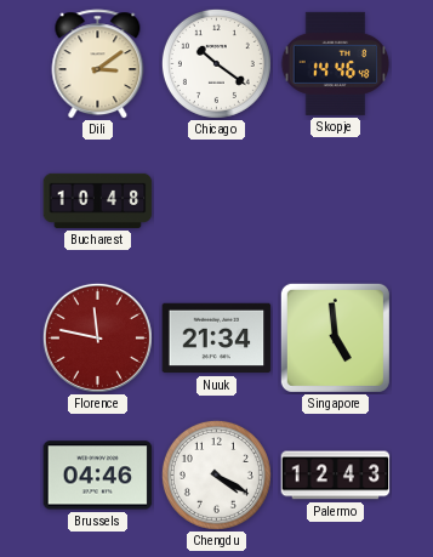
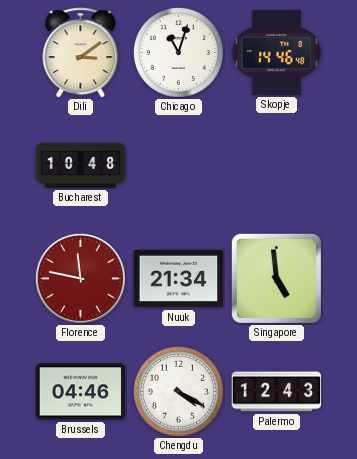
Chicago: 10:21 -> 11:03 (178, 52)
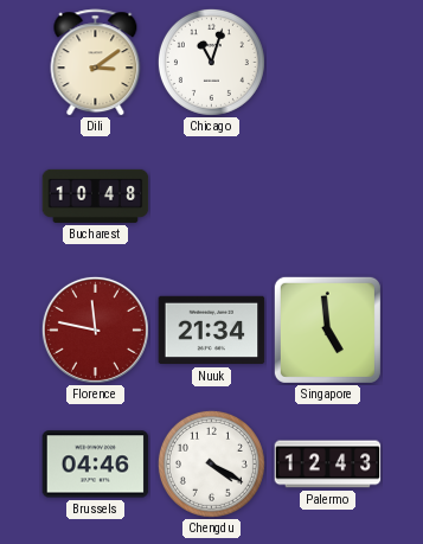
Skopje: 14:46 -> none (276, 52)
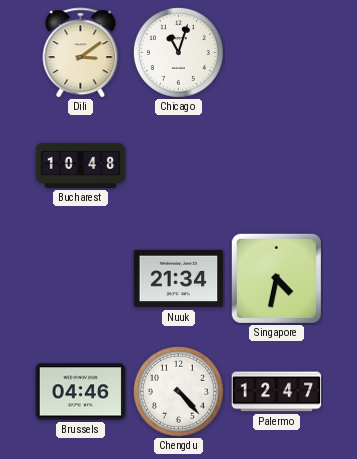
Florence: 11:47 -> none (95, 329)
Singapore: 4:59 -> 4:32 (276, 278)
Chengdu: 4:20 -> 4:23 (178, 391)
Palermo: 12:43 -> 12:47 (277, 392)
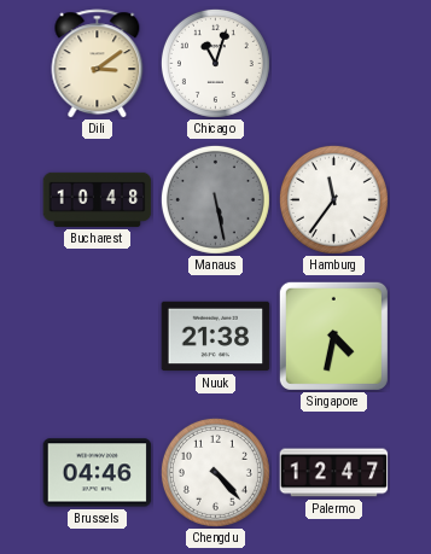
Manaus: none -> 5:28 (215, 199)
Hamburg: none -> 11:36 (333, 199)
Nuuk: 21:34 -> 21:38 (216, 337)
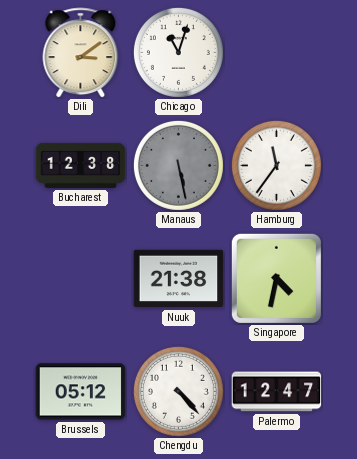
Bucharest: 10:48 -> 12:38 (81, 165)
Brussels: 04:46 -> 05:12 (81, 392)
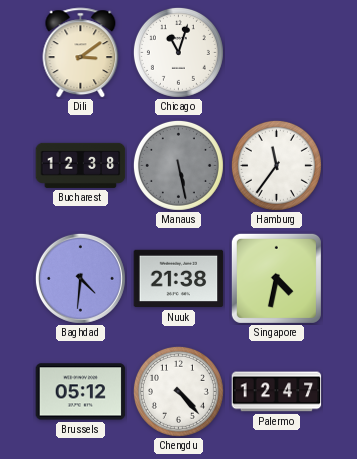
Baghdad: none -> 4:31 (80, 278)
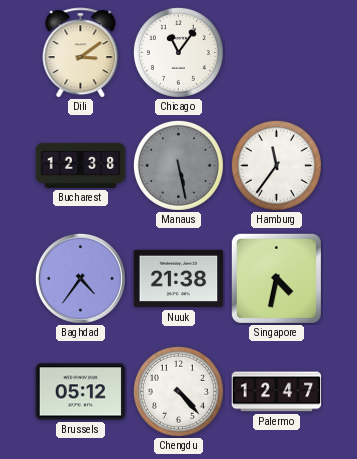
Chicago: 11:03 -> 11:06 (178, 52)
Baghdad: 4:31 -> 4:36 (80, 278)
